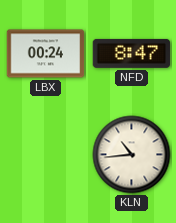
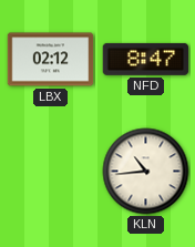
LBX: 00:24 -> 02:12 (51, 60)
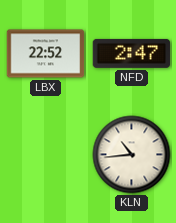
LBX: 02:12 -> 22:52 (46, 54)
NFD: 8:47 -> 2:47 (132, 53)
